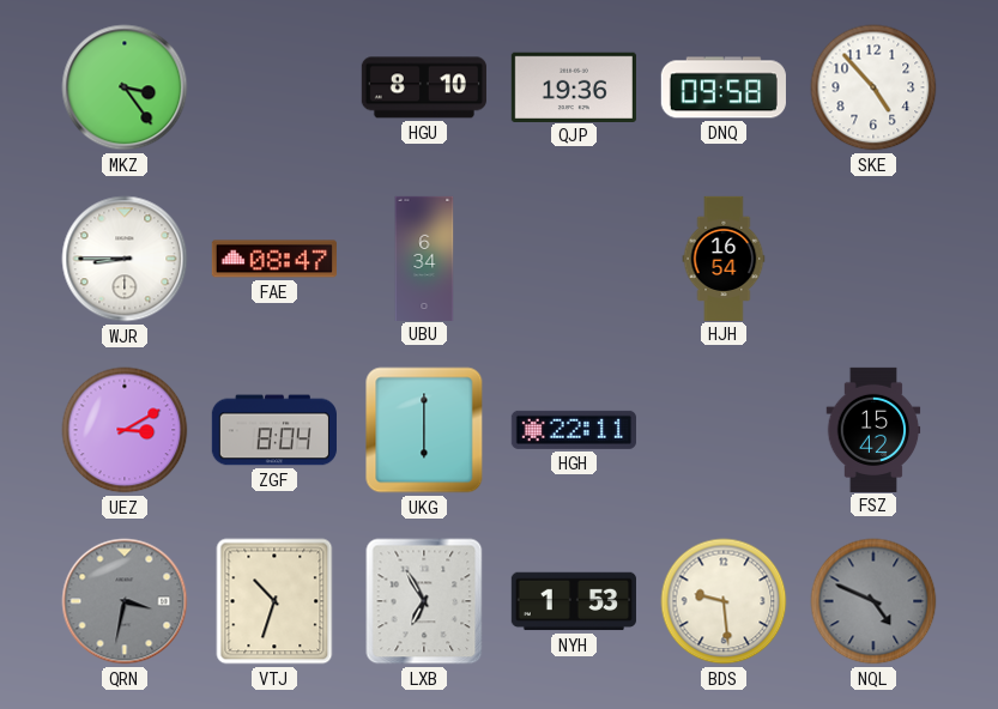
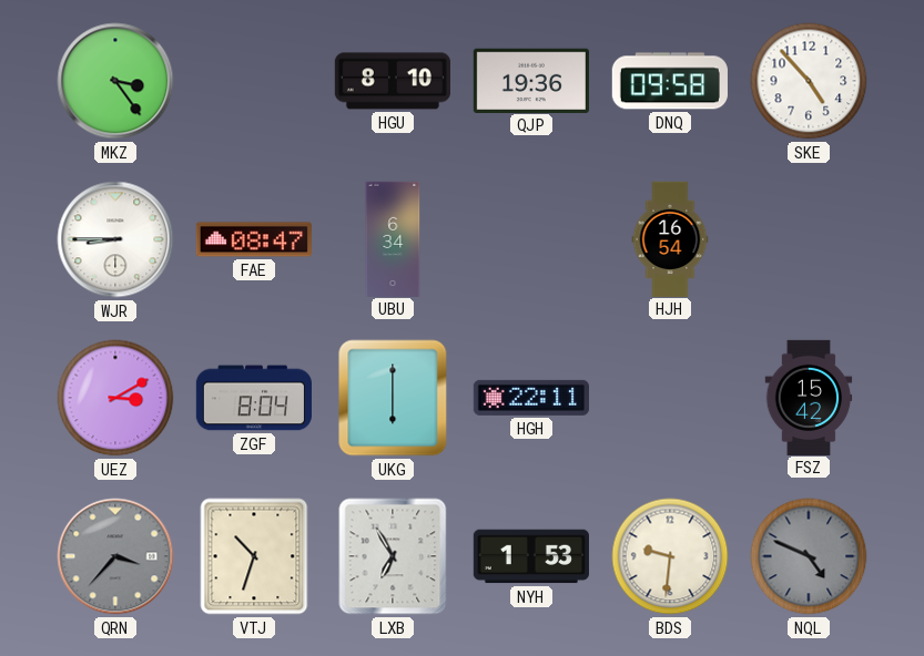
QRN: 3:32 -> 3:37 (115, 556)
BDS: 9:29 -> 9:31 (670, 556)
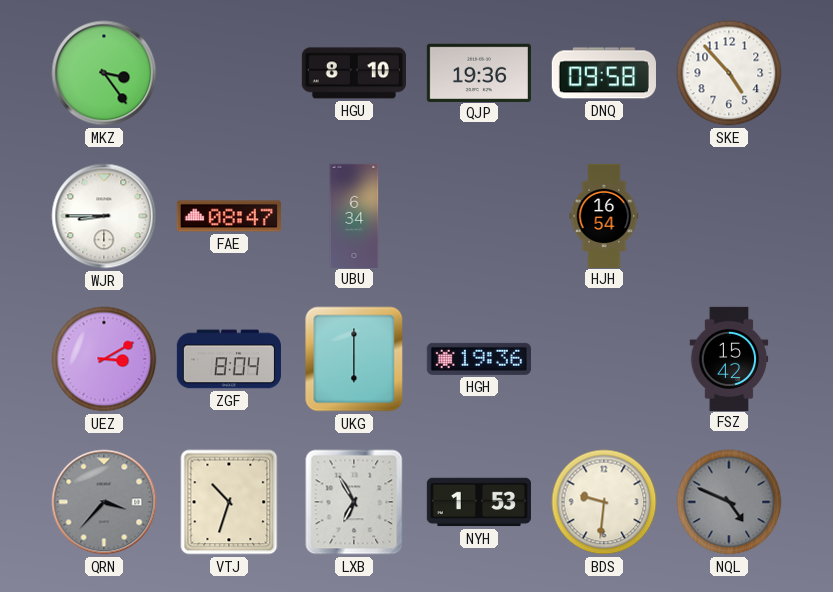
HGH: 22:11 -> 19:36 (479, 359)
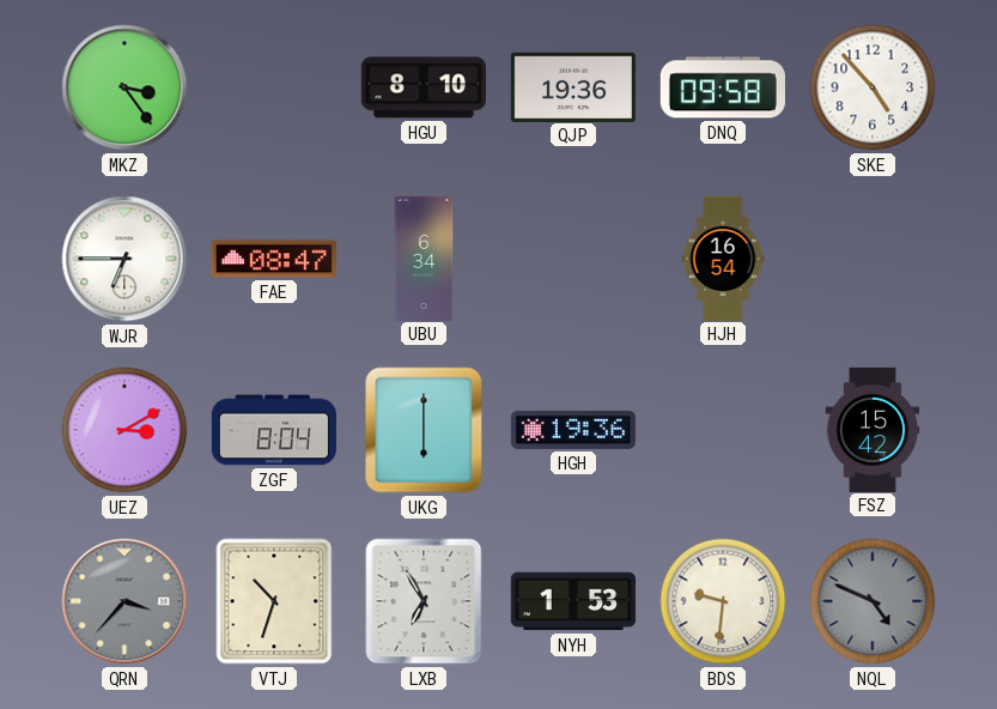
WJR: 8:45 -> 6:45 (124, 259)
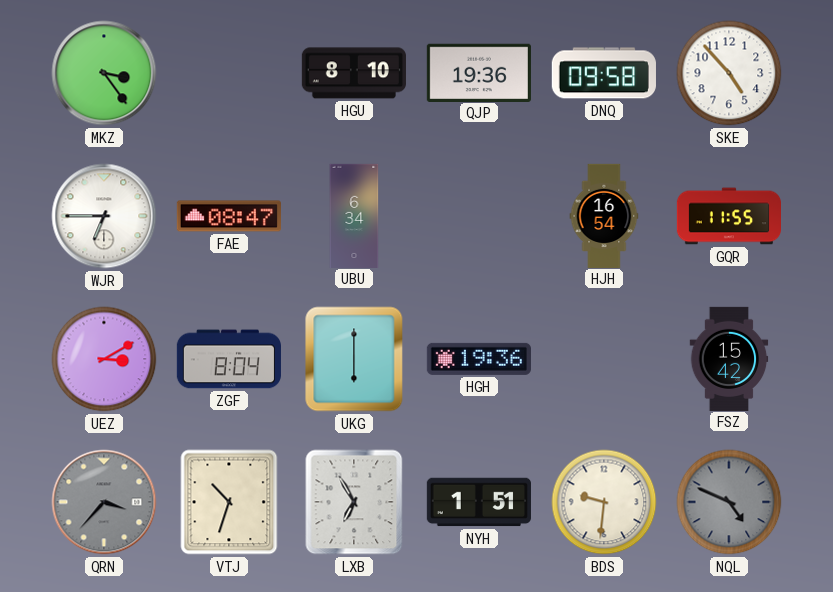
GQR: none -> 11:55 (728, 216)
NYH: 1:53 -> 1:51 (478, 502)
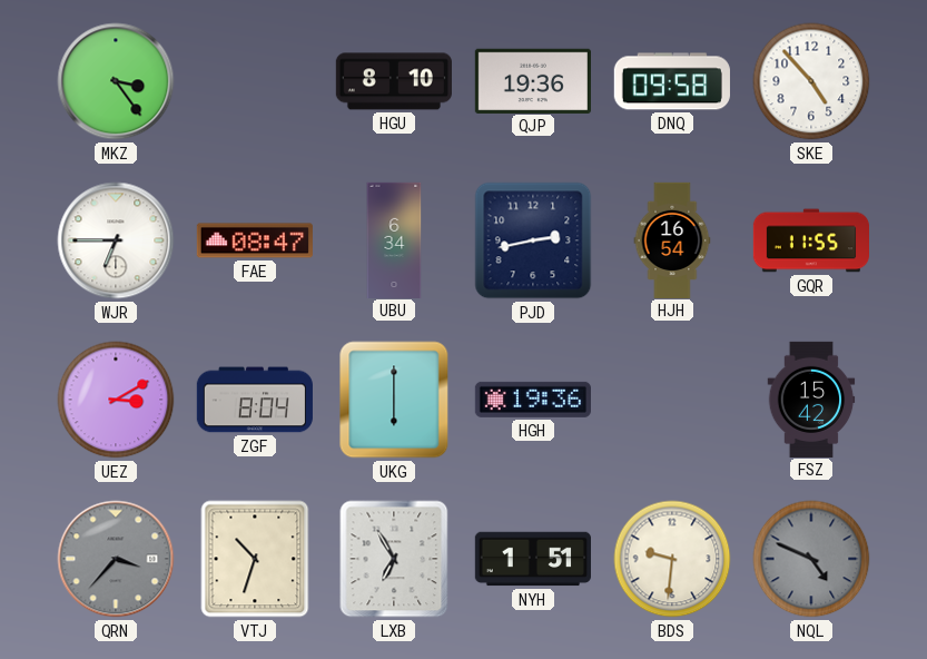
PJD: none -> 2:43 (533, 240)
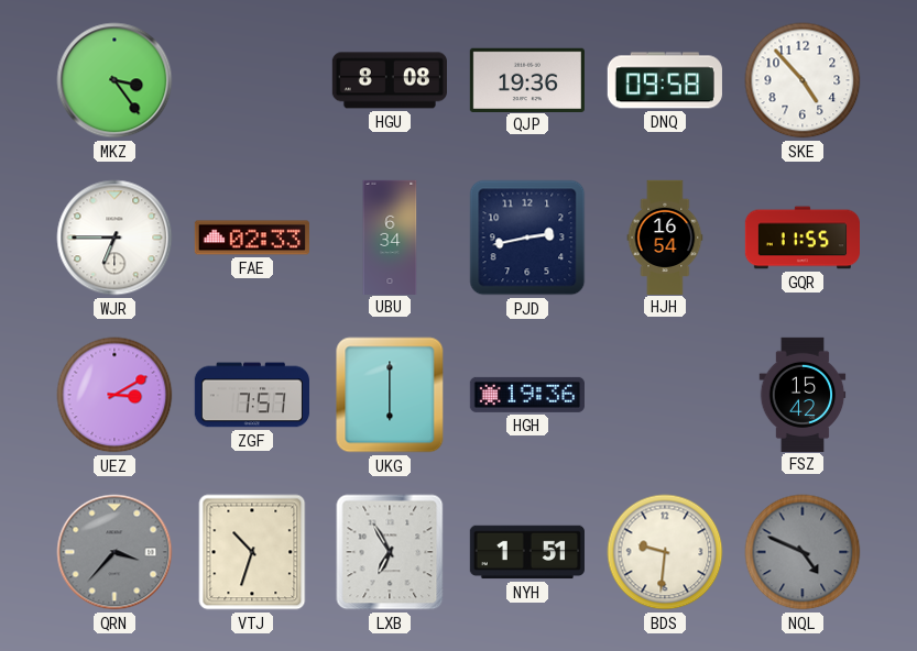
HGU: 8:10 -> 8:08 (390, 80)
FAE: 08:47 -> 02:33 (252, 238)
ZGF: 8:04 -> 7:57 (252, 395)
